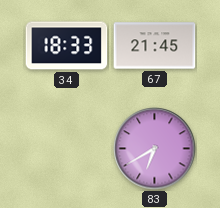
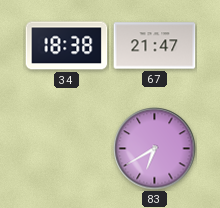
34: 18:33 -> 18:38 (67, 46)
67: 21:45 -> 21:47 (155, 46)
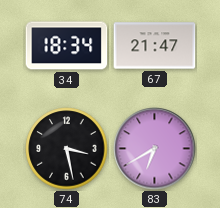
34: 18:38 -> 18:34 (67, 46)
74: none -> 3:28 (67, 149)
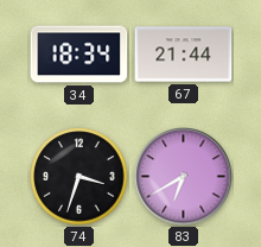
67: 21:47 -> 21:44 (184, 55)
74: 3:28 -> 3:33 (79, 177)
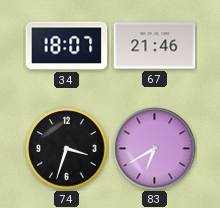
34: 18:34 -> 18:07 (67, 46)
67: 21:44 -> 21:46 (155, 46)
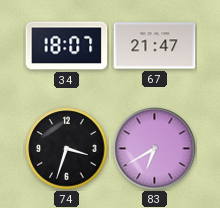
67: 21:46 -> 21:47 (155, 46)
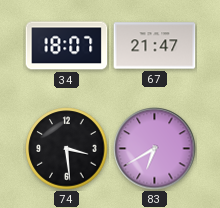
74: 3:33 -> 3:29 (67, 149)
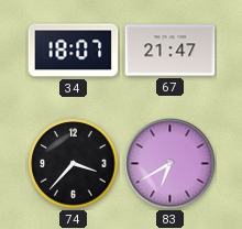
74: 3:29 -> 3:37 (74, 164)
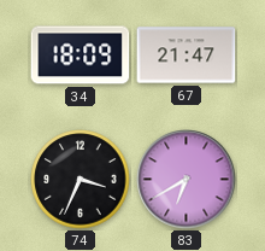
34: 18:07 -> 18:09 (81, 56)
74: 3:37 -> 3:34 (81, 180)
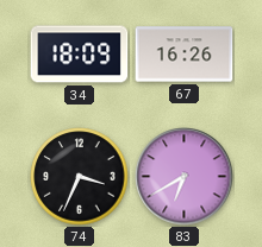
67: 21:47 -> 16:26 (185, 55)
